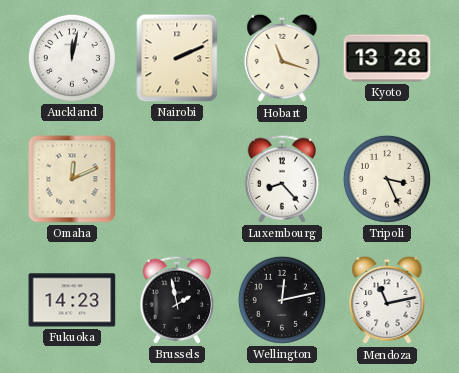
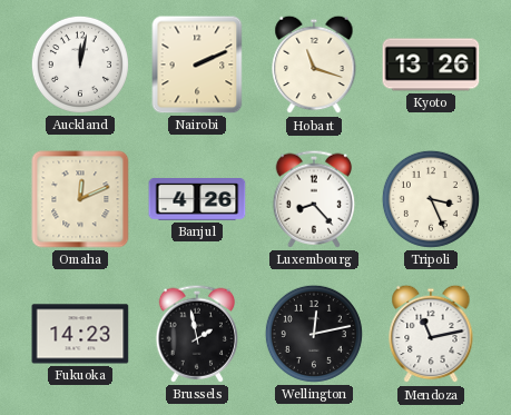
Kyoto: 13:28 -> 13:26 (431, 65)
Banjul: none -> 4:26 (197, 200)
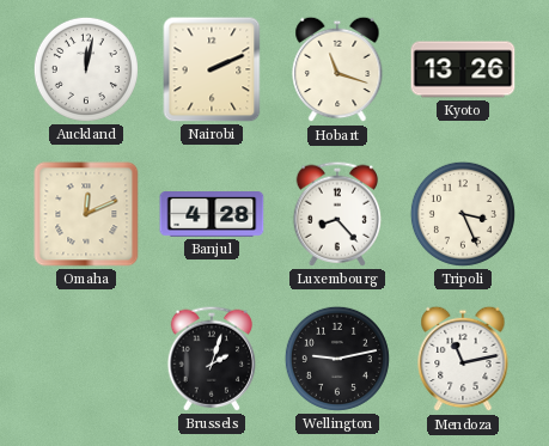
Banjul: 4:26 -> 4:28 (212, 215)
Fukuoka: 14:23 -> none (80, 334)
Brussels: 1:58 -> 2:03 (212, 359)
Wellington: 12:13 -> 9:13 (337, 359)
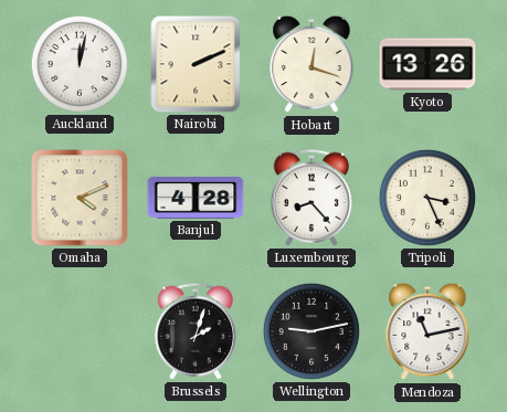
Hobart: 11:18 -> 12:18 (311, 64)
Omaha: 12:11 -> 4:11 (80, 198)
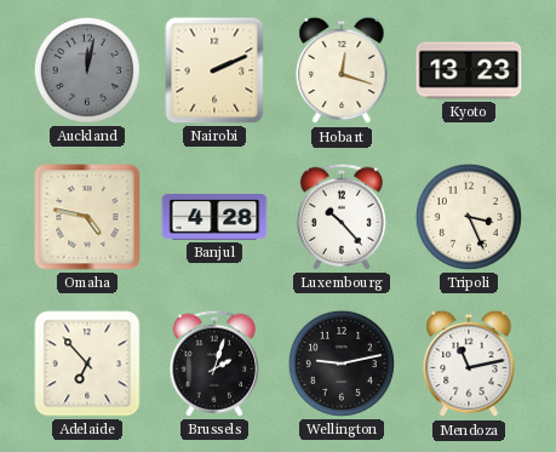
Auckland dial: white -> grey (87, 70)
Kyoto: 13:26 -> 13:23 (469, 70)
Omaha: 4:11 -> 4:47 (87, 217)
Luxembourg: 8:23 -> 10:23 (342, 217)
Adelaide: none -> 6:53 (87, 364)
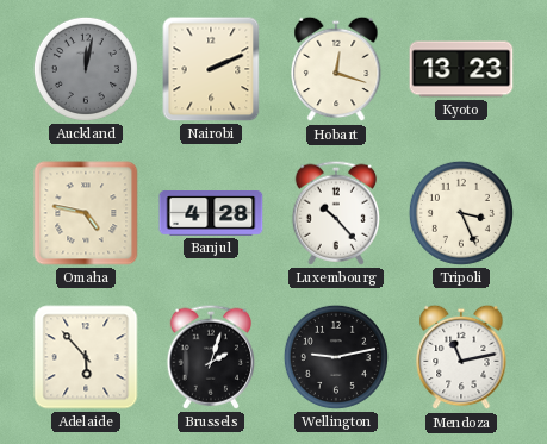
Adelaide: 6:53 -> 5:53 (86, 357)
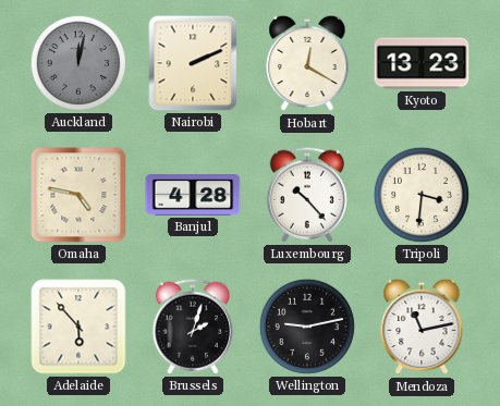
Hobart: 12:18 -> 12:20 (307, 63)
Tripoli: 3:26 -> 3:31 (422, 195)
